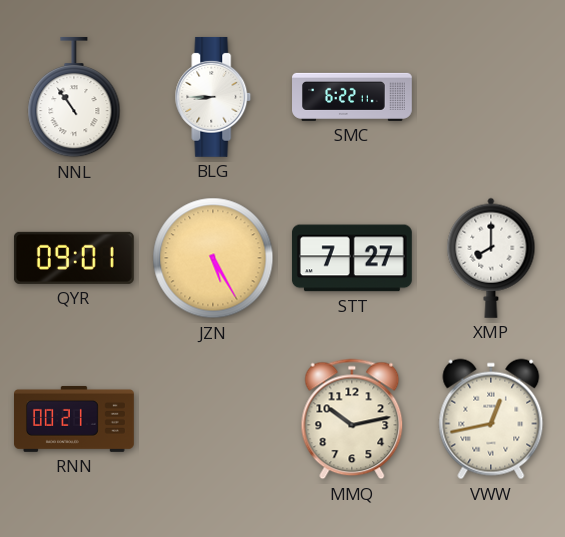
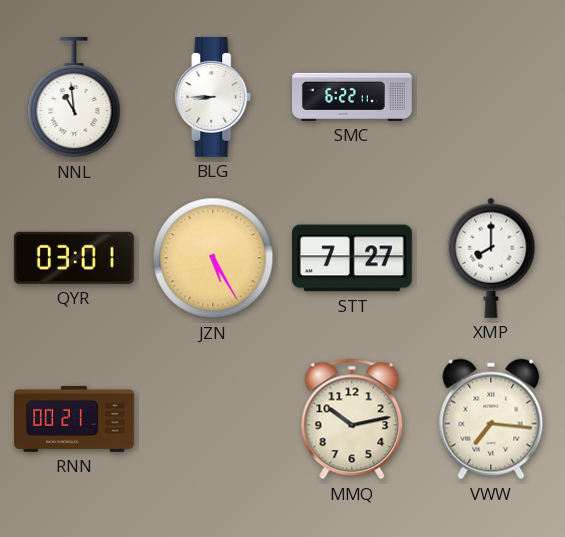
NNL: 10:54 -> 10:59 (74, 97)
QYR: 09:01 -> 03:01 (74, 258)
VWW: 12:43 -> 7:16 (491, 419)
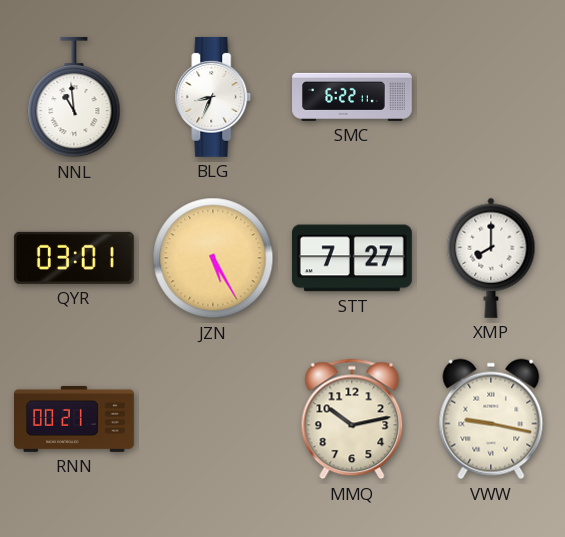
BLG: 8:45 -> 8:34 (213, 97)
VWW: 7:16 -> 9:17 (491, 419)
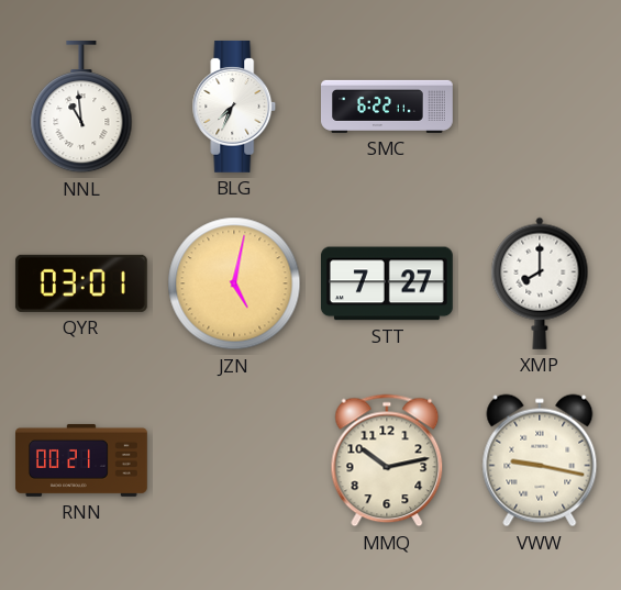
BLG: 8:34 -> 7:34 (234, 107)
JZN: 5:25 -> 5:02 (234, 283)
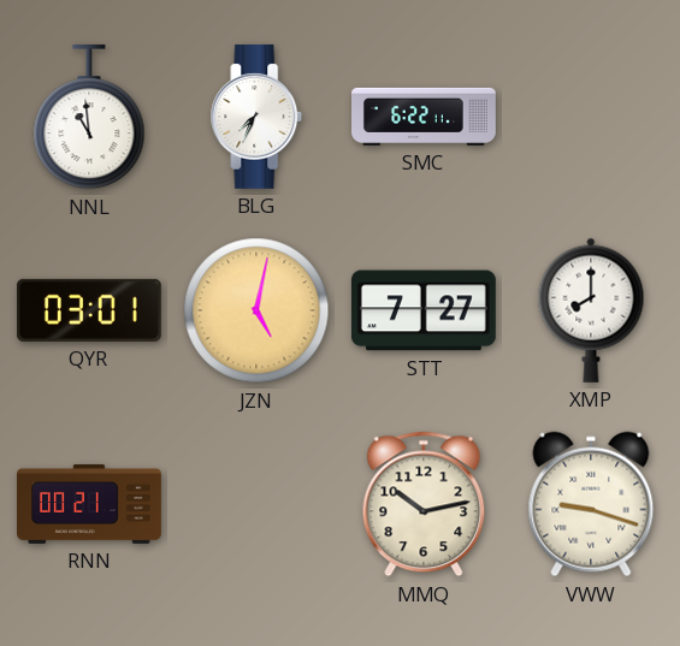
VWW: 9:17 -> 9:18 (591, 504)
